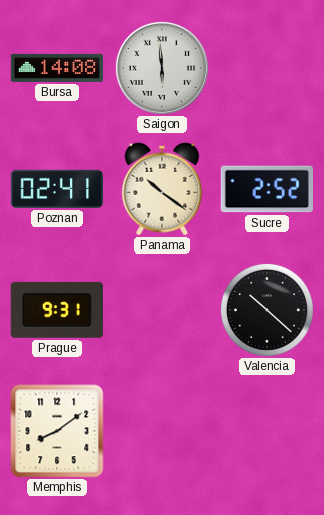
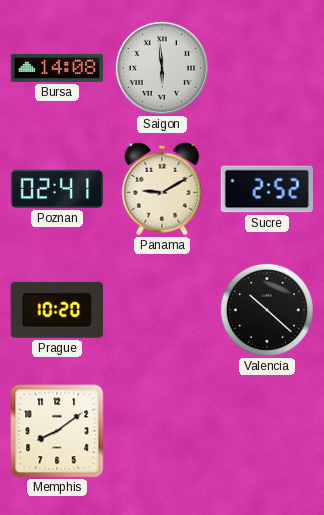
Panama: 10:21 -> 9:10 (162, 189)
Prague: 9:31 -> 10:20 (57, 310)
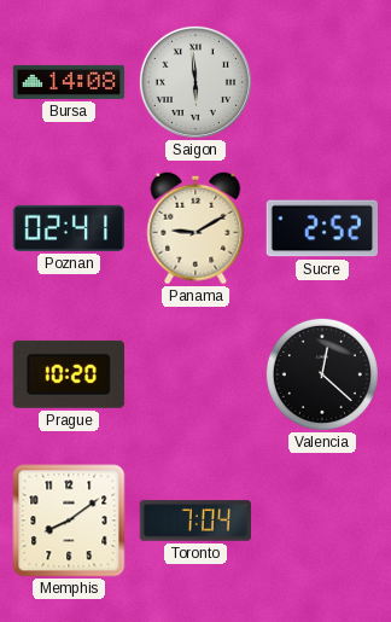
Valencia: 10:22 -> 12:22 (322, 374)
Toronto: none -> 7:04 (195, 521)
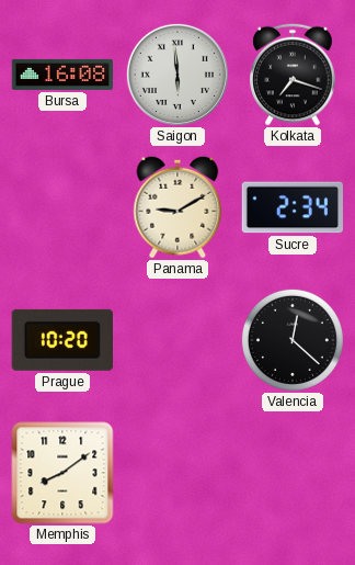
Bursa: 14:08 -> 16:08 (62, 75)
Kolkata: none -> 7:18 (293, 75)
Poznan: 02:41 -> none (69, 228)
Sucre: 2:52 -> 2:34 (291, 207)
Toronto: 7:04 -> none (195, 521)
